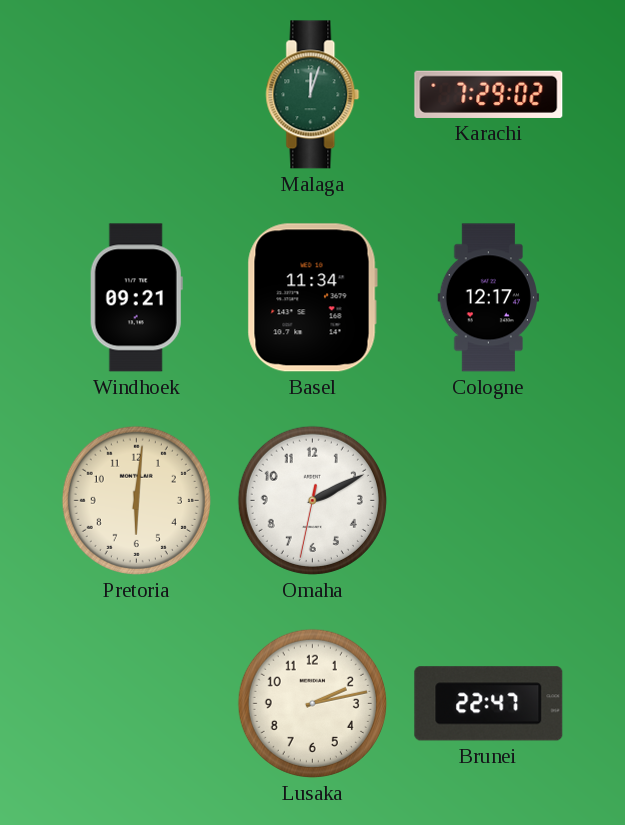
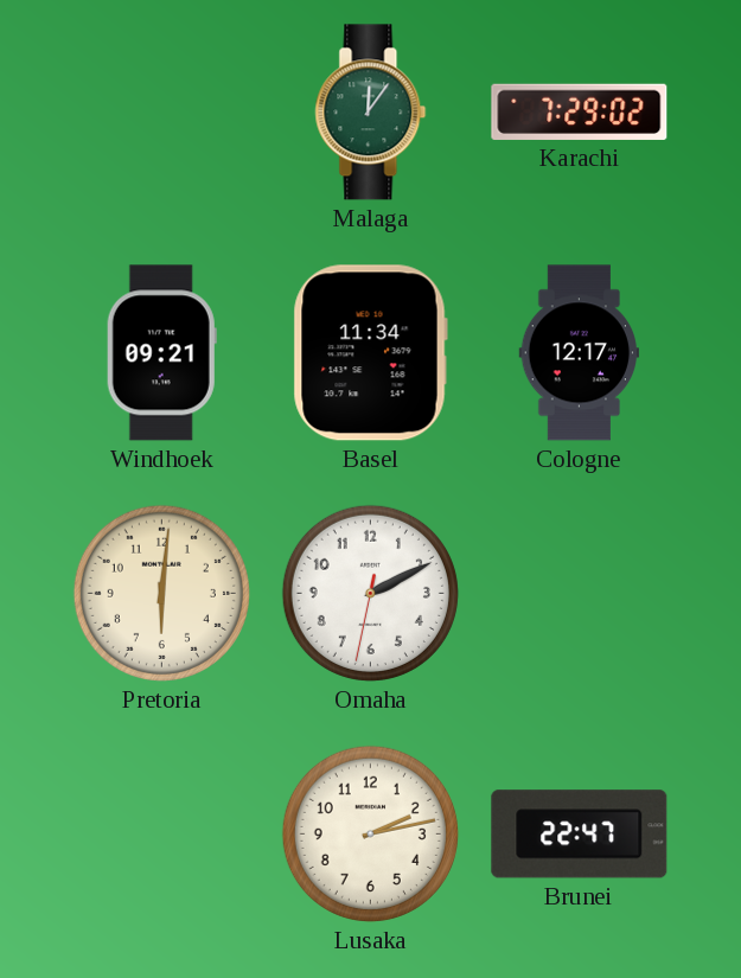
Malaga: 12:03 -> 12:06 (371, 113)
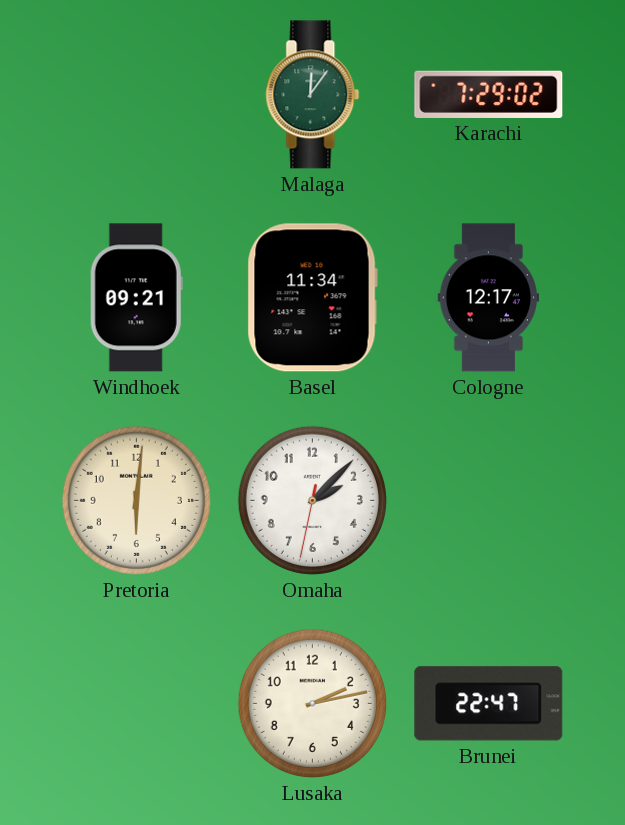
Omaha: 2:10 -> 2:07 (312, 500)
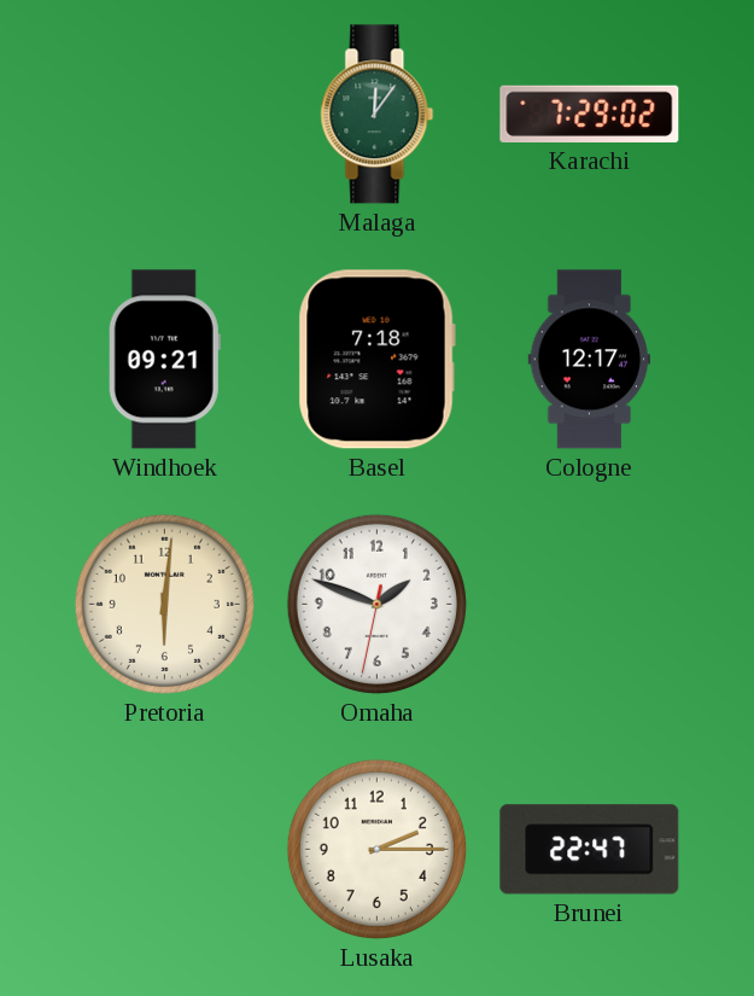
Basel: 11:34 -> 7:18 (376, 360)
Omaha: 2:07 -> 1:48 (376, 604)
Lusaka: 2:13 -> 2:15 (376, 849)
